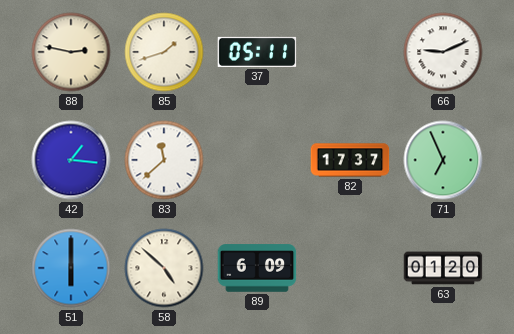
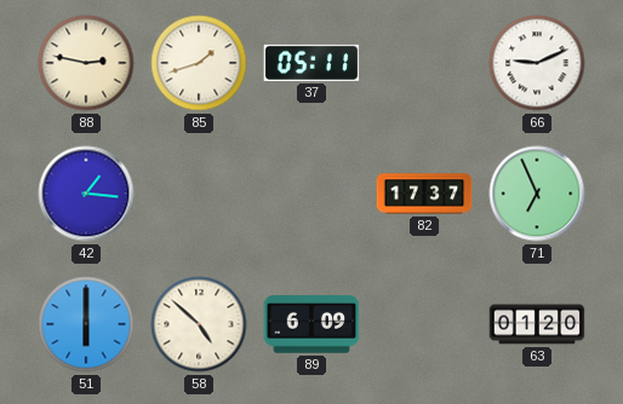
83: 11:38 -> none (164, 160)
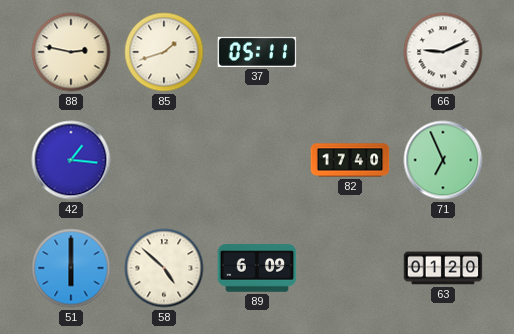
82: 17:37 -> 17:40 (350, 160)
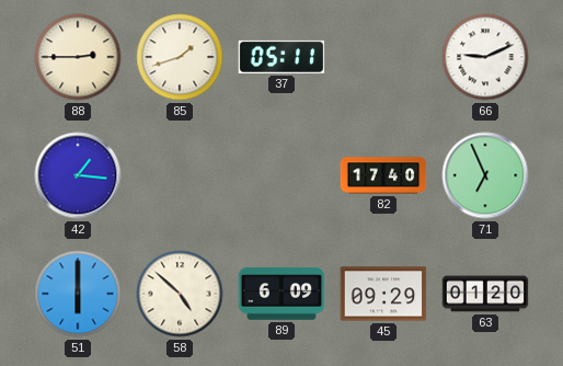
88: 2:47 -> 2:45 (78, 57)
45: none -> 09:29 (383, 294)
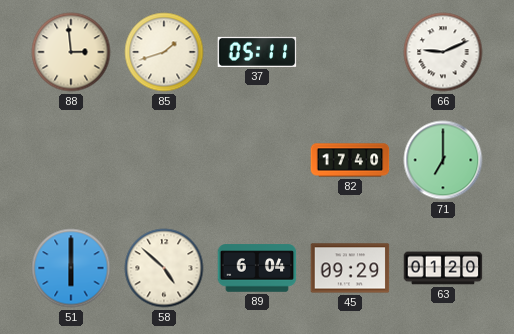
88: 2:45 -> 2:59 (71, 52)
42: 1:16 -> none (78, 175)
71: 6:56 -> 7:00 (443, 160)
89: 6:09 -> 6:04 (257, 268)
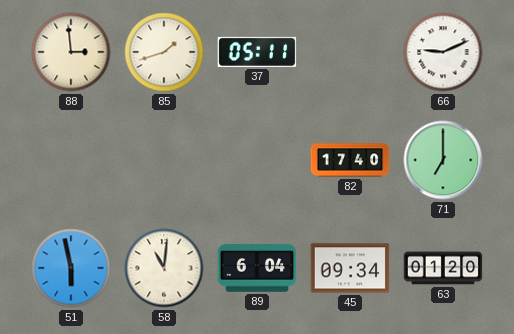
51: 6:00 -> 5:58 (71, 268)
58: 4:52 -> 11:01 (164, 268)
45: 09:29 -> 09:34 (350, 268)
